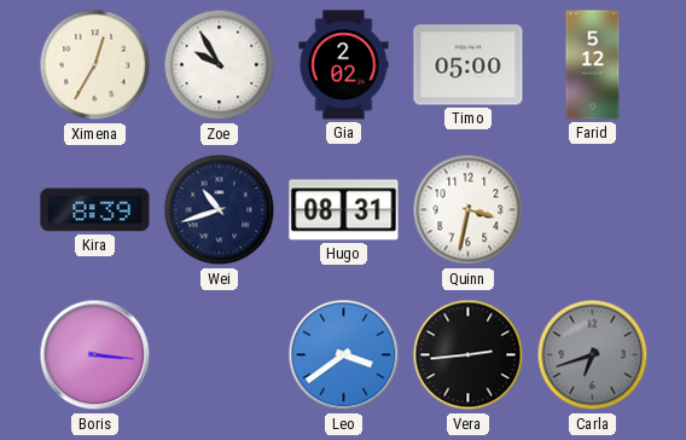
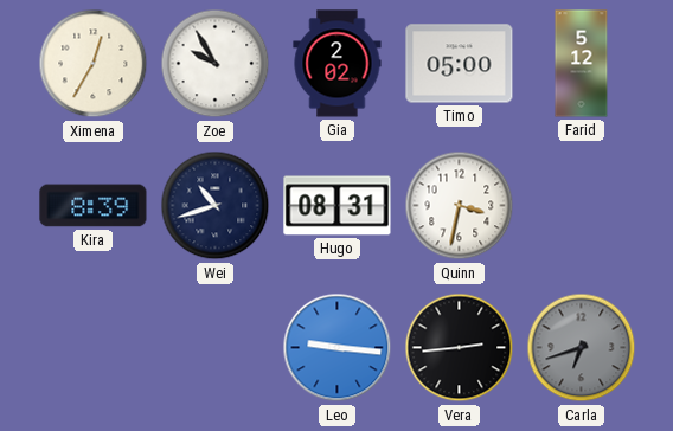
Boris: 3:16 -> none (95, 355)
Leo: 3:39 -> 9:16 (338, 348)
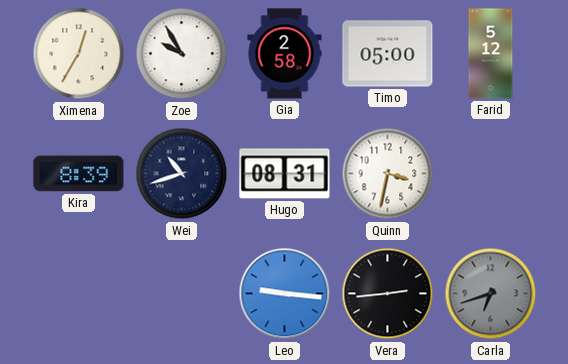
Gia: 2:02 -> 2:58 (285, 54)
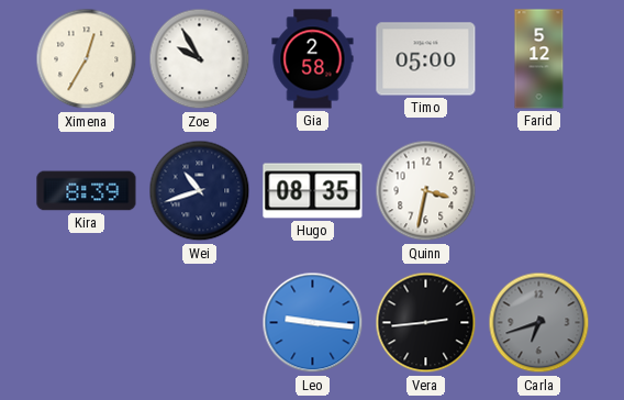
Hugo: 08:31 -> 08:35 (313, 191)
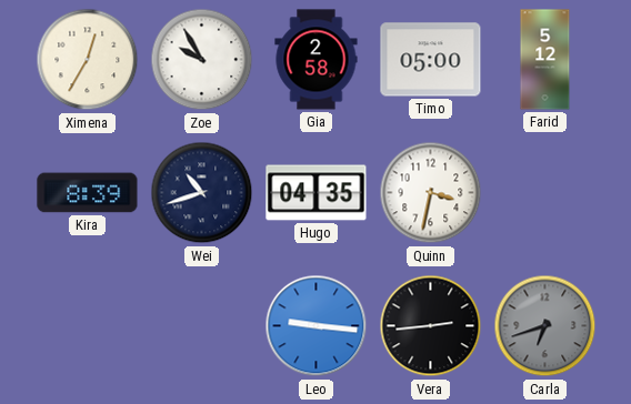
Hugo: 08:35 -> 04:35 (317, 193)
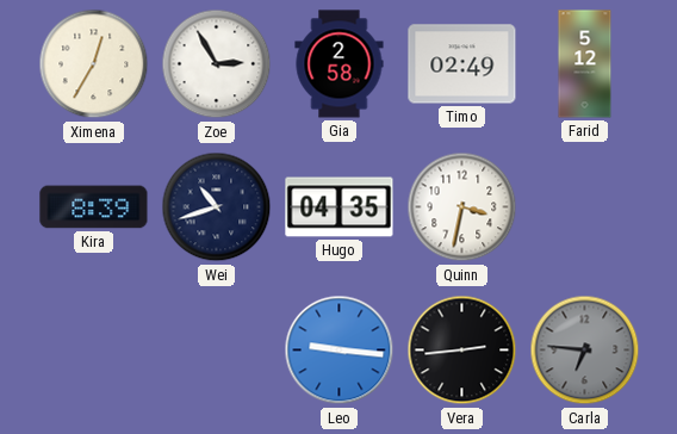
Zoe: 9:55 -> 2:55 (217, 64)
Timo: 05:00 -> 02:49 (462, 64)
Carla: 6:42 -> 6:46 (585, 351)
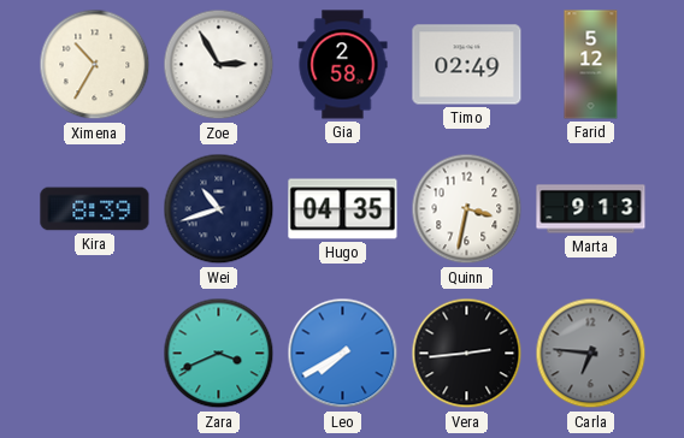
Ximena: 12:35 -> 10:35 (95, 65)
Marta: none -> 9:13 (591, 209)
Zara: none -> 3:41 (219, 354)
Leo: 9:16 -> 7:40 (343, 354)
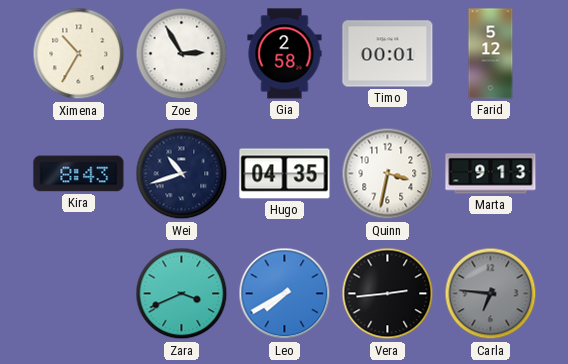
Timo: 02:49 -> 00:01 (388, 54)
Kira: 8:39 -> 8:43 (79, 174)
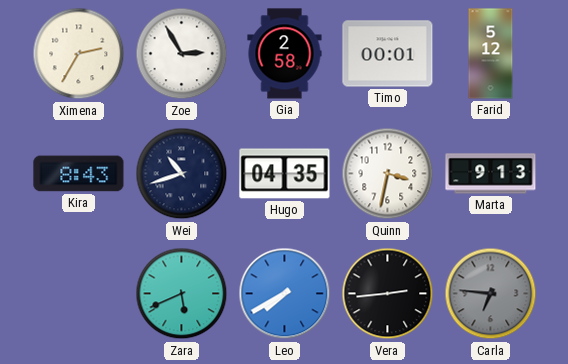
Ximena: 10:35 -> 2:35 (79, 54)
Zara: 3:41 -> 5:41 (182, 294)
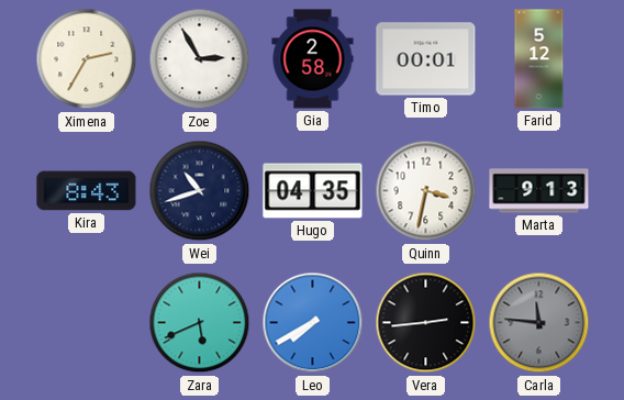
Carla: 6:46 -> 11:46 (539, 323)
